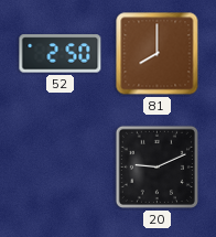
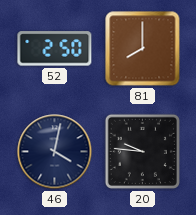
46: none -> 4:02 (55, 152)
20: 9:11 -> 9:46 (142, 151)
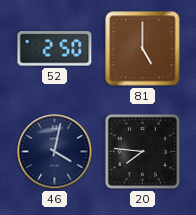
81: 8:00 -> 5:00 (143, 49)
20: 9:46 -> 7:46 (142, 151)
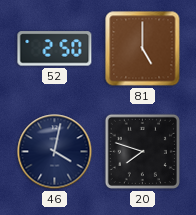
20: 7:46 -> 7:48 (142, 151)
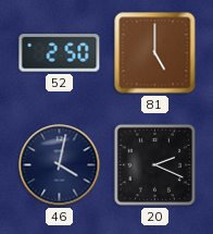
20: 7:48 -> 2:19 (154, 164)
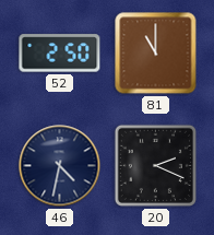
81: 5:00 -> 11:00 (156, 54)
46: 4:02 -> 4:32 (60, 166)
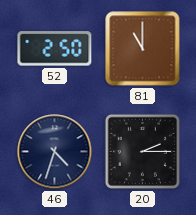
46: 4:32 -> 4:33 (55, 152)
20: 2:19 -> 2:15 (142, 151)
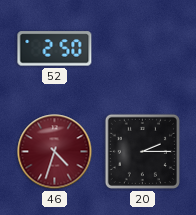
81: 11:00 -> none (143, 49)
46 dial: navy -> burgundy (55, 152)
